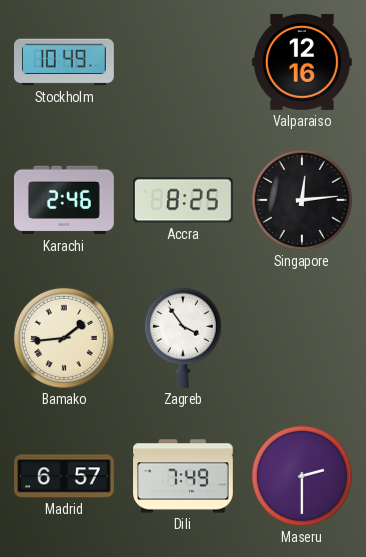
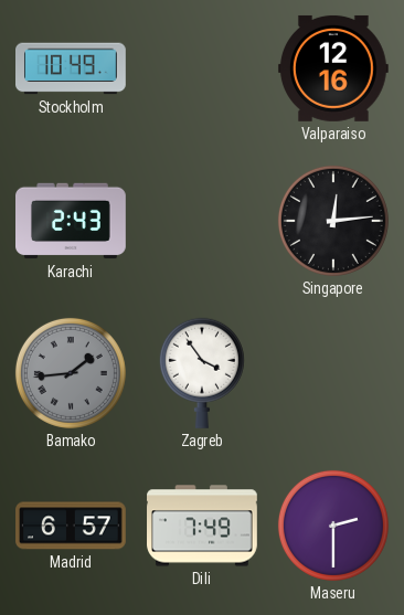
Karachi: 2:46 -> 2:43 (72, 221)
Accra: 8:25 -> none (184, 200)
Bamako dial: cream -> grey (71, 373)
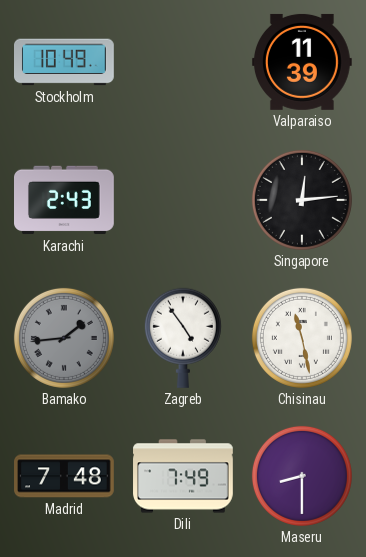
Valparaiso: 12:16 -> 11:39 (302, 62)
Zagreb: 3:54 -> 4:54 (183, 338)
Chisinau: none -> 11:28 (302, 338)
Madrid: 6:57 -> 7:48 (64, 476)
Maseru: 2:30 -> 8:30 (302, 476)
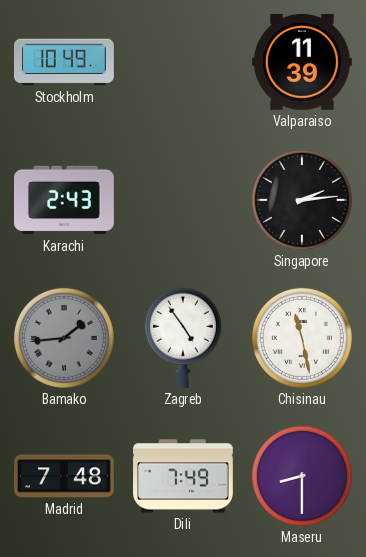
Singapore: 12:14 -> 2:14 (302, 200)
